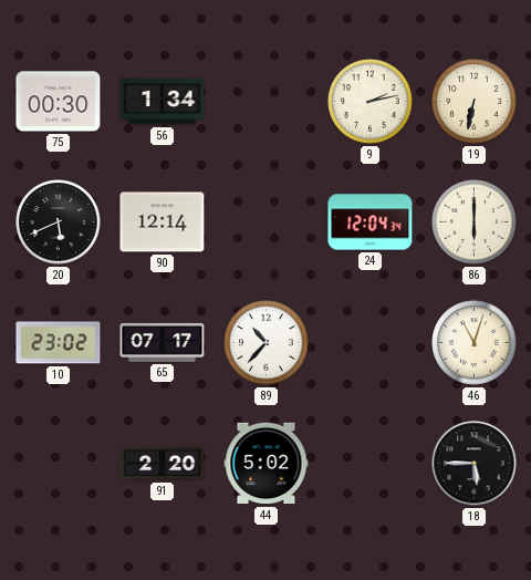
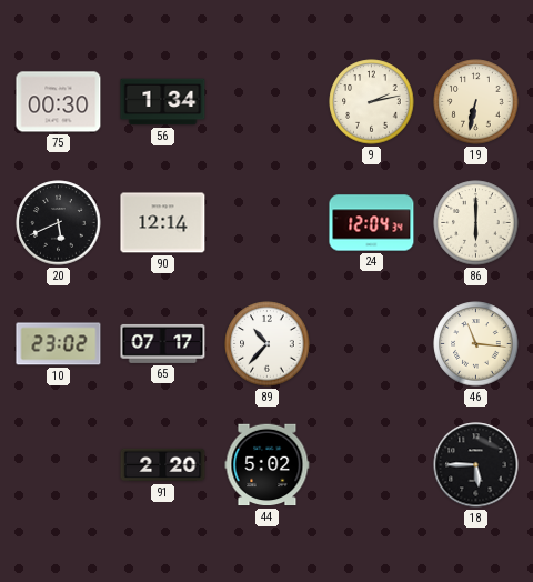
46: 11:03 -> 11:16 (476, 344)
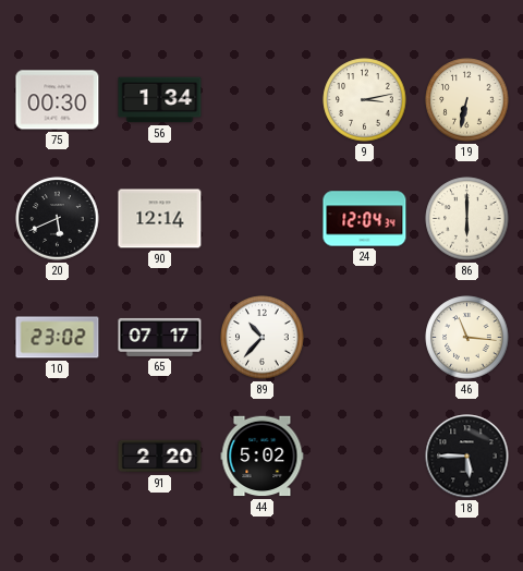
9: 2:13 -> 3:13 (365, 100)
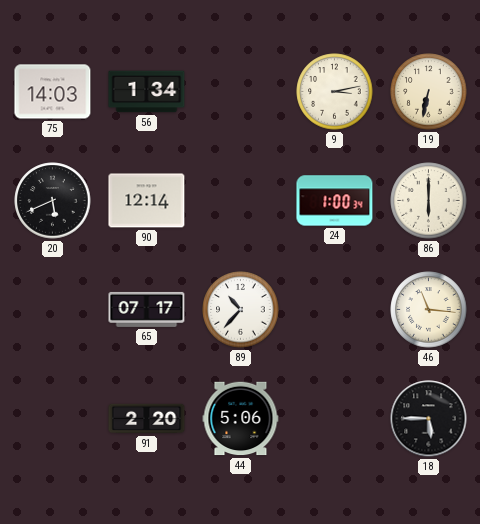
75: 00:30 -> 14:03 (53, 92)
24: 12:04 -> 1:00 (335, 201)
10: 23:02 -> none (58, 338)
44: 5:02 -> 5:06 (241, 419)
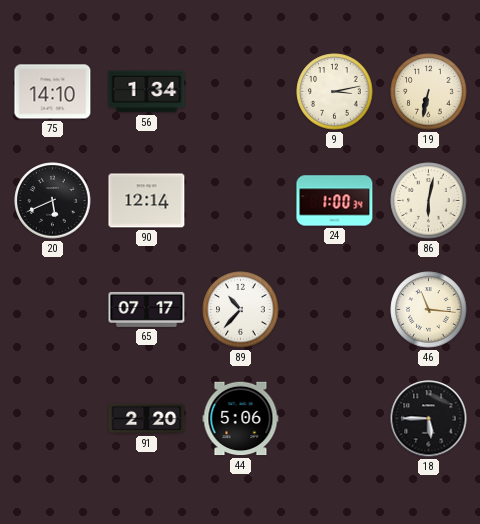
75: 14:03 -> 14:10 (53, 92)
86: 6:00 -> 6:02 (429, 201)
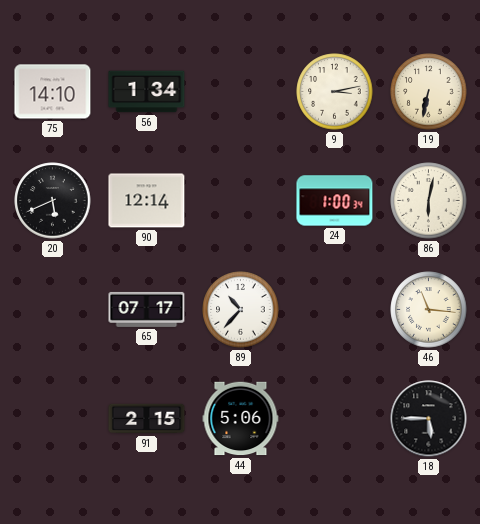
91: 2:20 -> 2:15 (147, 419)
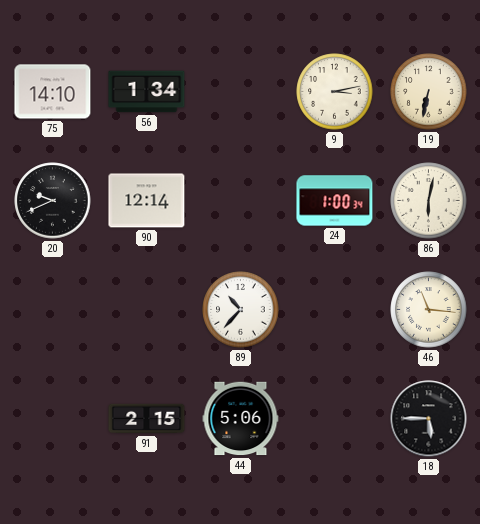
20: 5:41 -> 9:41 (53, 201)
65: 07:17 -> none (147, 309)
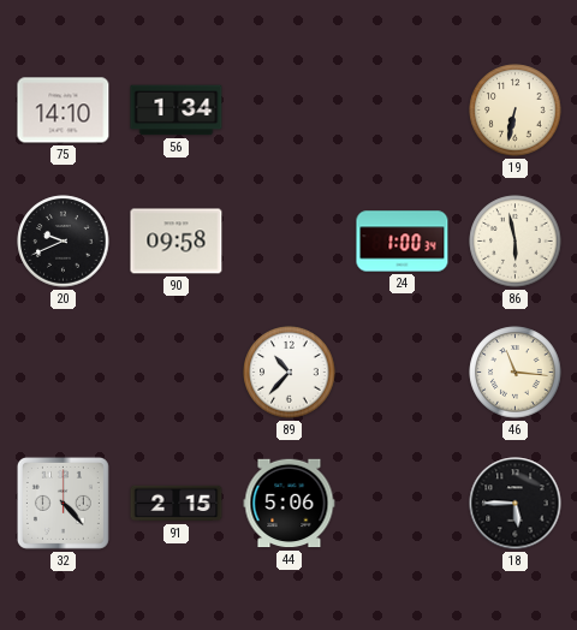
9: 3:13 -> none (335, 92)
90: 12:14 -> 09:58 (177, 242)
86: 6:02 -> 5:58 (516, 242)
32: none -> 4:23 (63, 503)
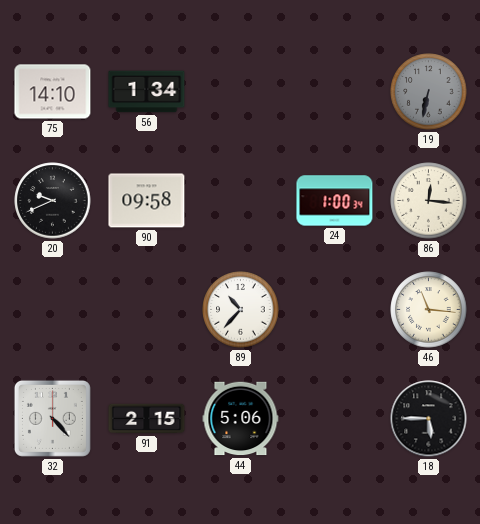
19 dial: cream -> grey (429, 92)
86: 5:58 -> 12:16 (429, 201)
